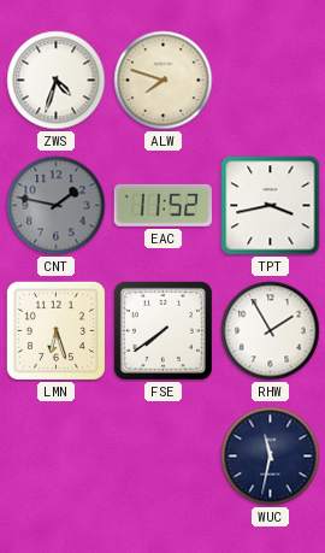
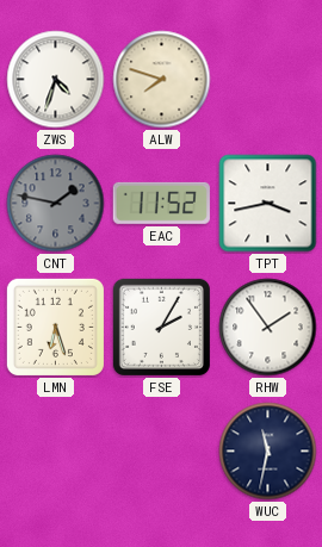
FSE: 7:39 -> 2:05 (161, 327)
RHW: 1:55 -> 1:54 (268, 328)
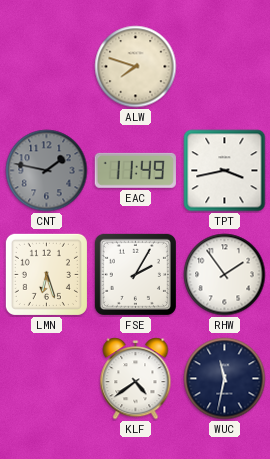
ZWS: 4:33 -> none (56, 80)
EAC: 11:52 -> 11:49 (135, 170)
KLF: none -> 4:39 (136, 379)
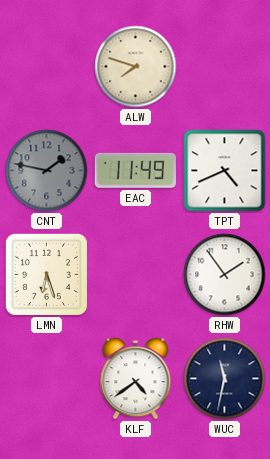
TPT: 3:43 -> 4:41 (225, 171)
FSE: 2:05 -> none (135, 274)
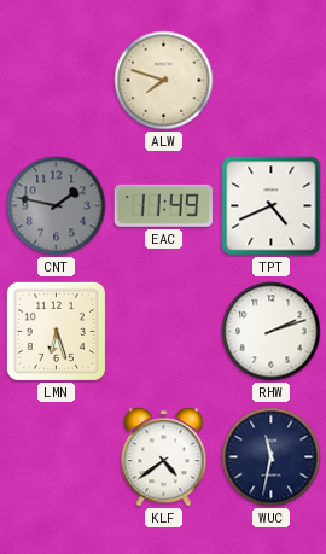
RHW: 1:54 -> 2:12 (272, 332)
